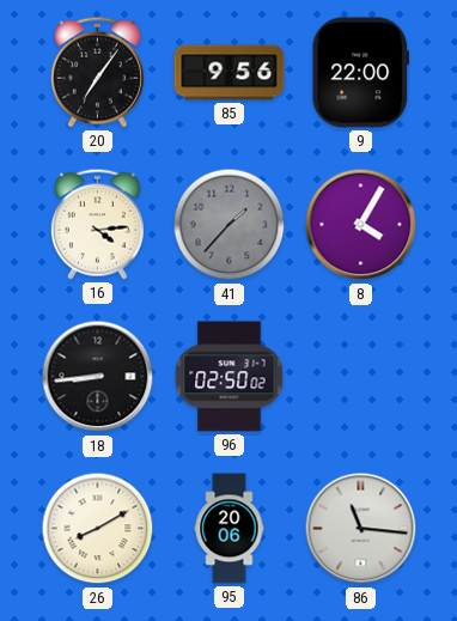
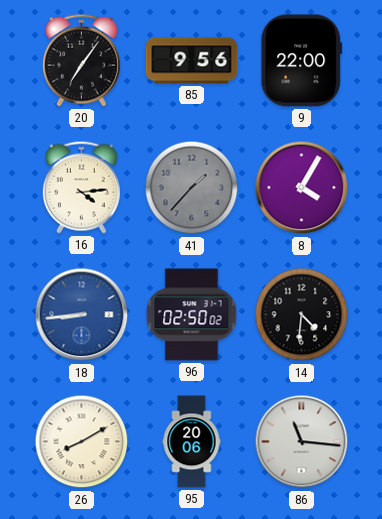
18 dial: black -> blue (82, 315)
14: none -> 4:31 (302, 315)
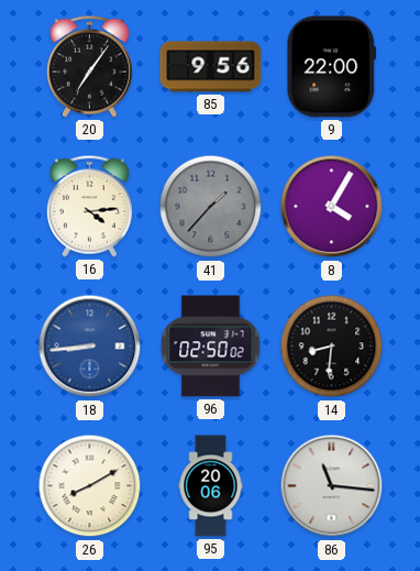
14: 4:31 -> 8:31 (332, 347)
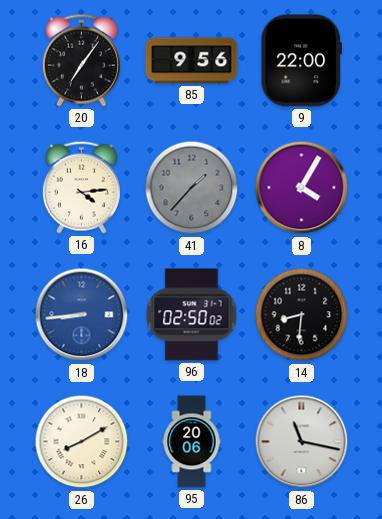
86: 11:16 -> 11:17 (302, 442)
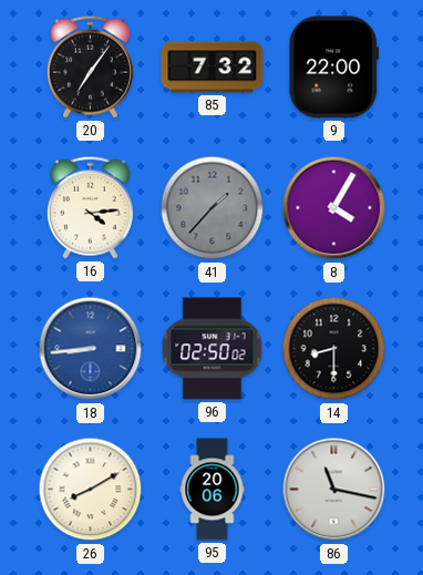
85: 9:56 -> 7:32 (213, 68)
14: 8:31 -> 8:30 (334, 349)
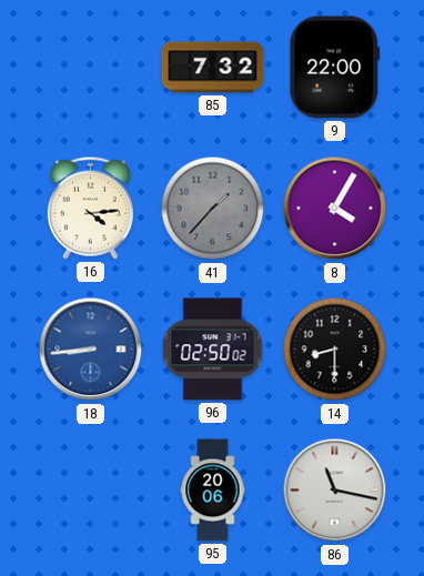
20: 7:06 -> none (90, 66)
26: 8:10 -> none (91, 490)
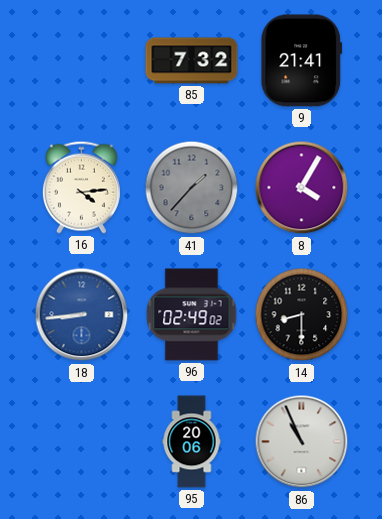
9: 22:00 -> 21:41 (301, 61)
96: 02:50 -> 02:49 (192, 315)
86: 11:17 -> 10:56 (302, 442)
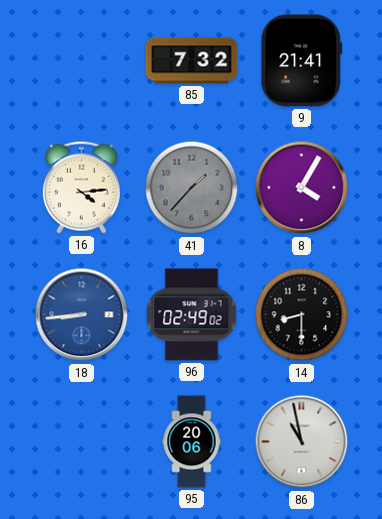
86: 10:56 -> 10:58 (302, 442)
